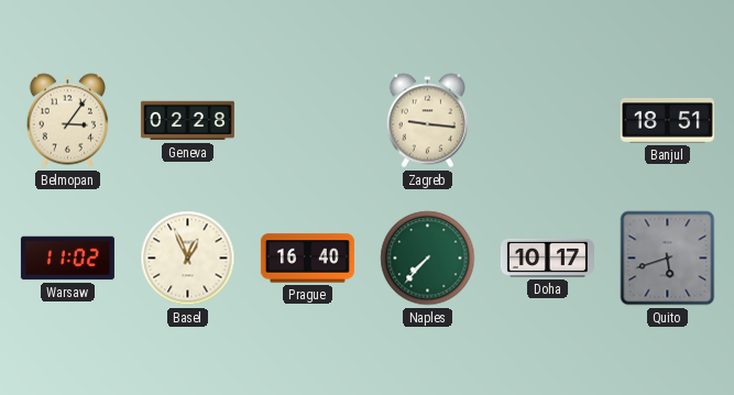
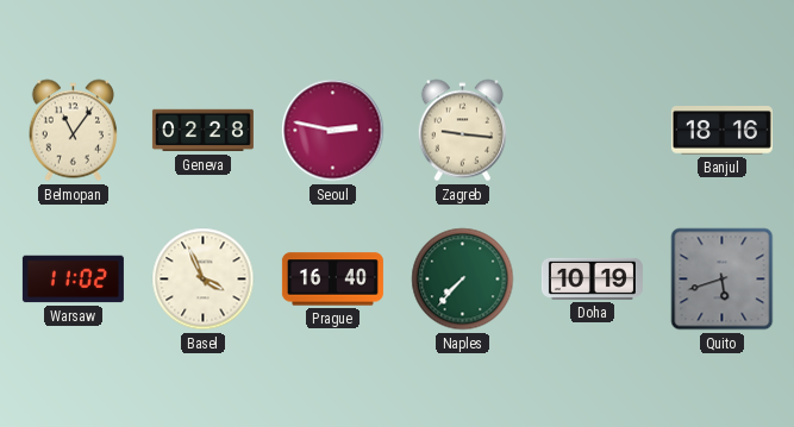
Belmopan: 3:06 -> 11:06 (73, 131)
Seoul: none -> 2:47 (333, 131)
Banjul: 18:51 -> 18:16 (721, 131)
Basel: 12:56 -> 3:56 (204, 280)
Doha: 10:17 -> 10:19 (592, 278)
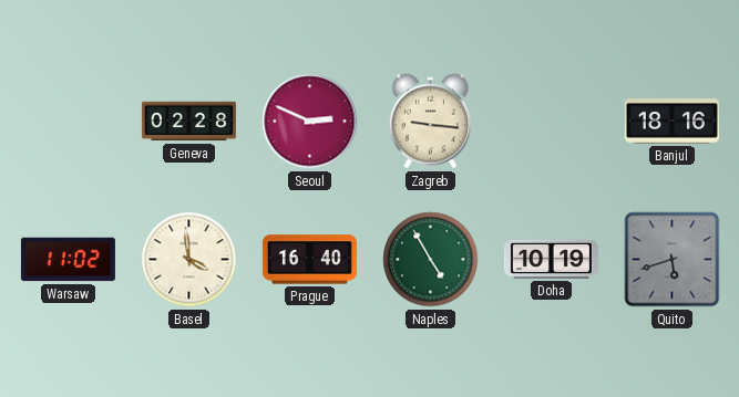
Belmopan: 11:06 -> none (73, 131)
Seoul: 2:47 -> 2:49 (310, 122)
Basel: 3:56 -> 3:59 (189, 260)
Naples: 7:37 -> 4:55 (431, 260)
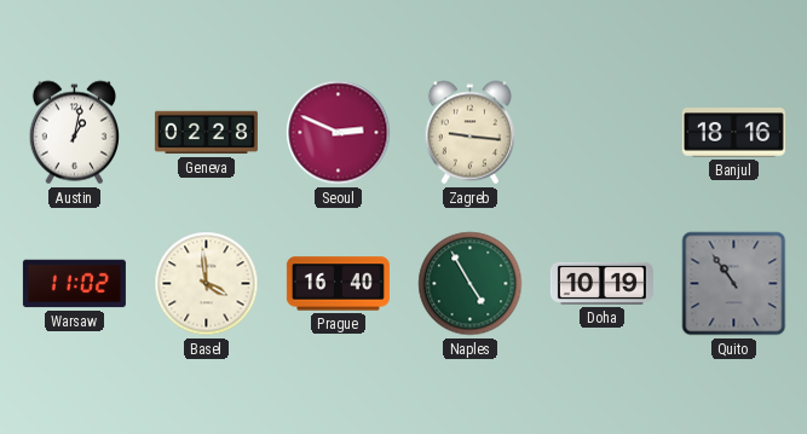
Austin: none -> 1:02 (74, 133)
Quito: 5:42 -> 10:54 (734, 284)
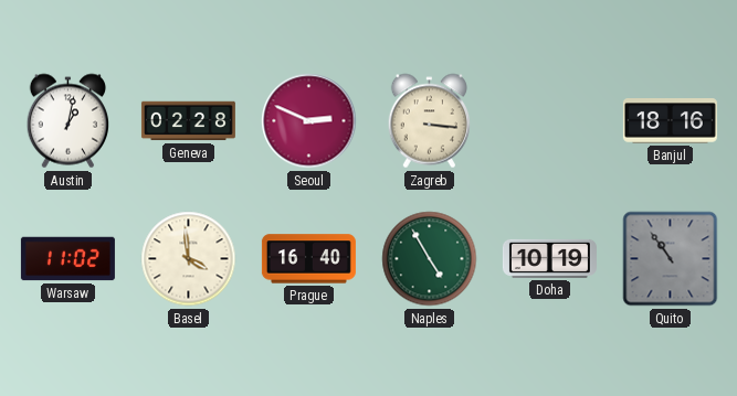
Zagreb: 9:16 -> 3:16 (429, 121)
